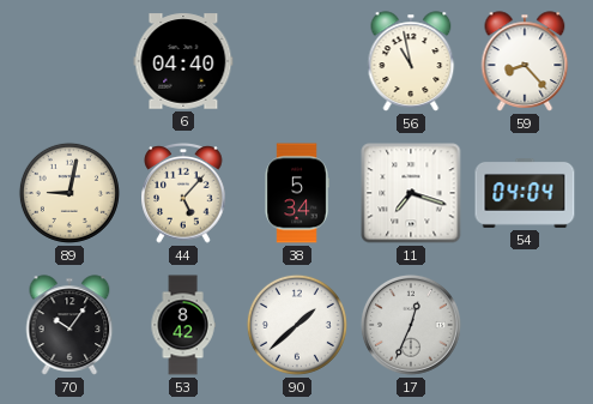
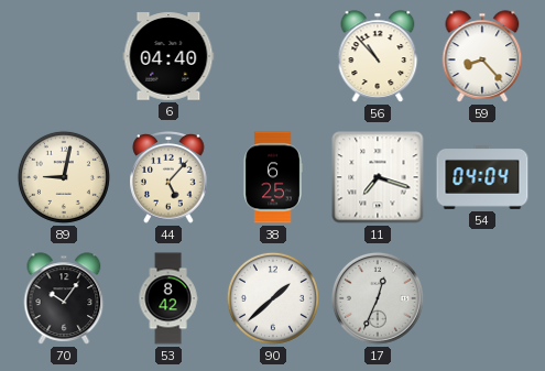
56: 10:58 -> 10:53 (378, 56)
38: 5:34 -> 6:25 (273, 177)
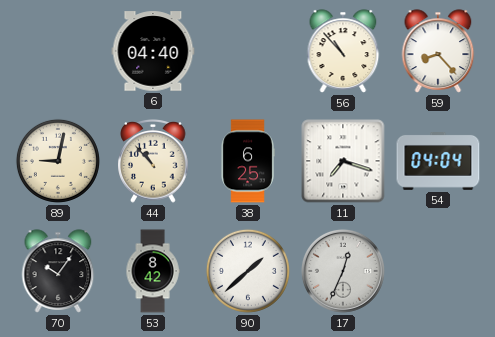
44: 5:07 -> 10:53 (153, 162)
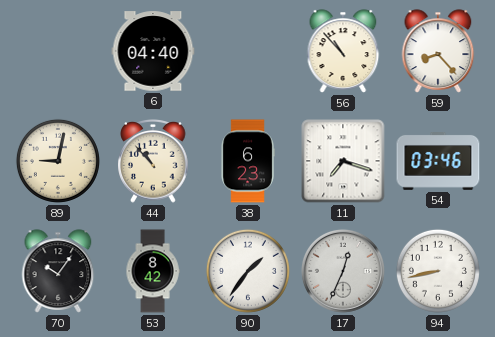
38: 6:25 -> 6:23 (248, 161)
54: 04:04 -> 03:46 (438, 162)
90: 1:38 -> 1:36 (248, 271)
94: none -> 8:43 (438, 271)
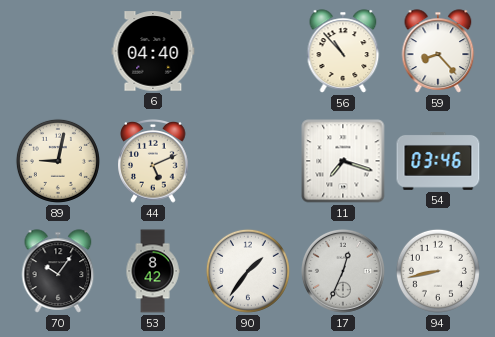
44: 10:53 -> 5:11 (153, 162)
38: 6:23 -> none (248, 161)
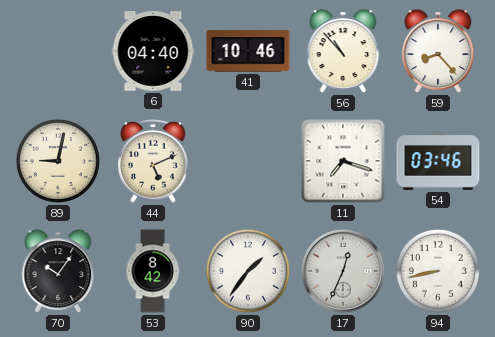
41: none -> 10:46 (248, 51)
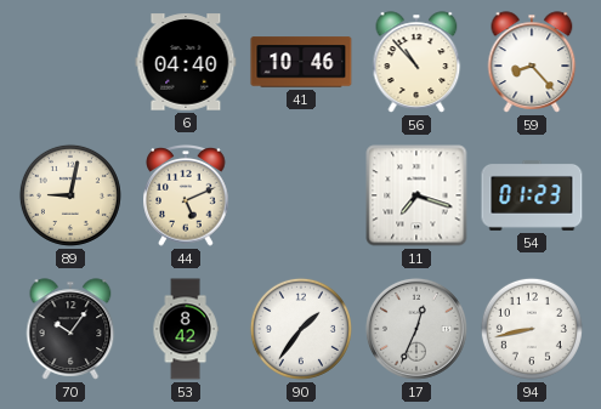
54: 03:46 -> 01:23 (532, 197)
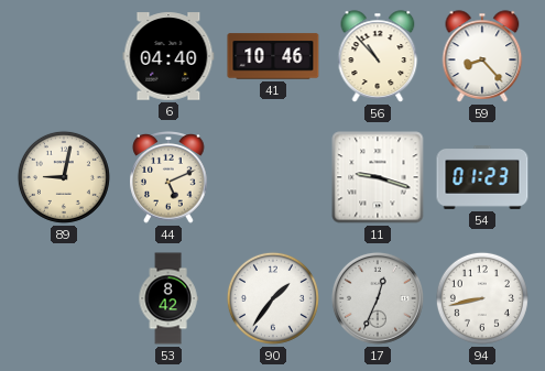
11: 7:18 -> 9:18 (378, 177)
70: 10:06 -> none (70, 329)
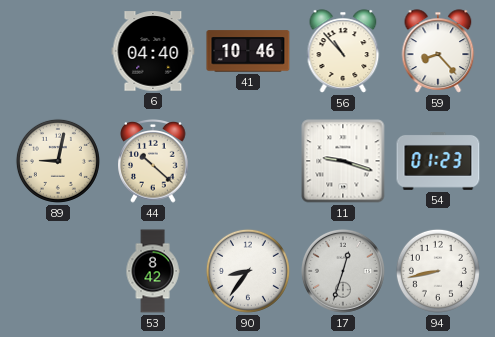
44: 5:11 -> 10:22 (153, 162)
90: 1:36 -> 8:36 (248, 271)
17: 12:34 -> 12:33 (343, 271)
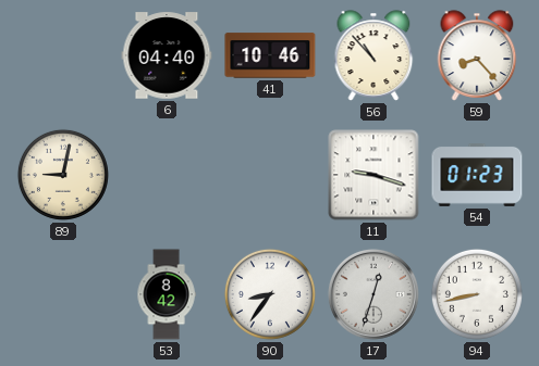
44: 10:22 -> none (153, 162)
